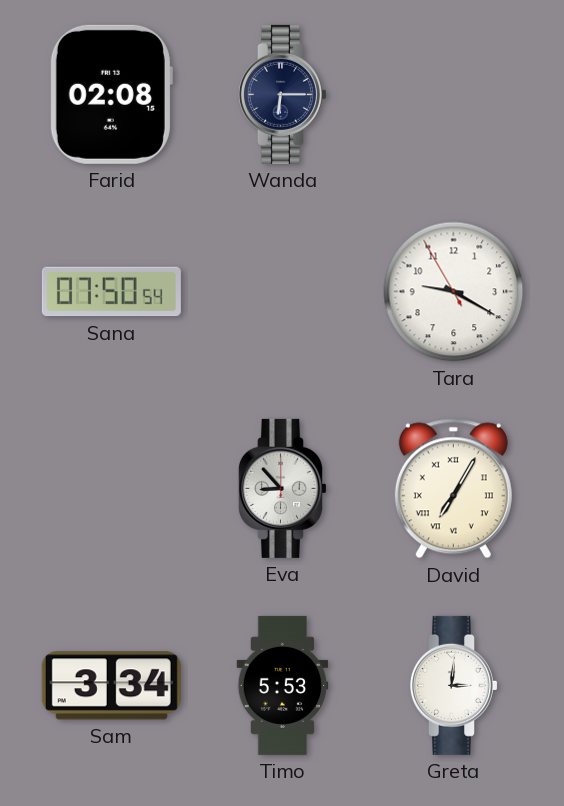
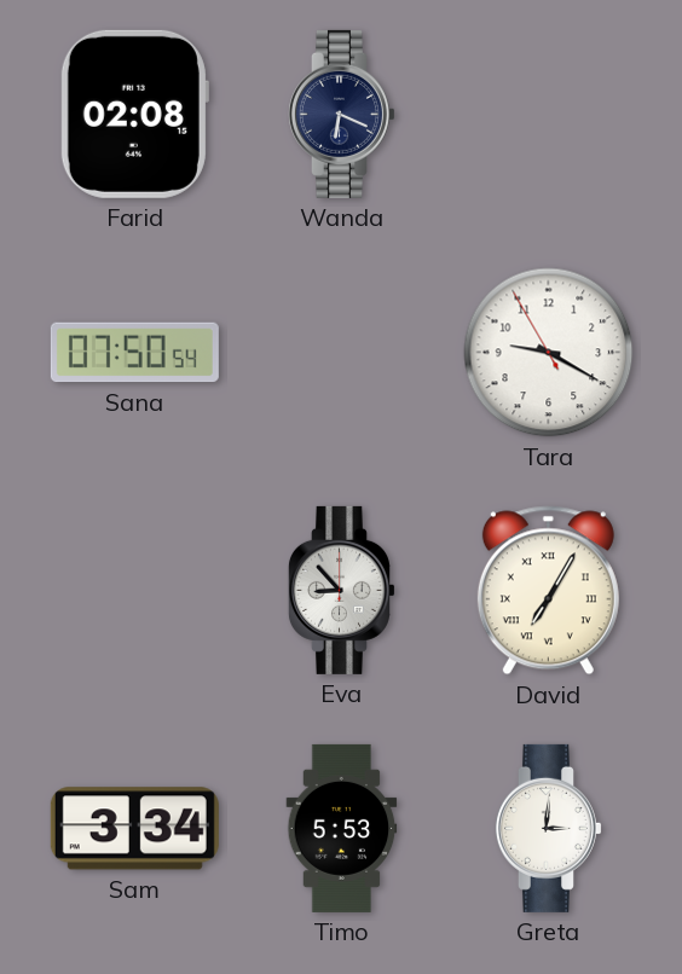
Wanda: 6:15 -> 6:19 (341, 114)
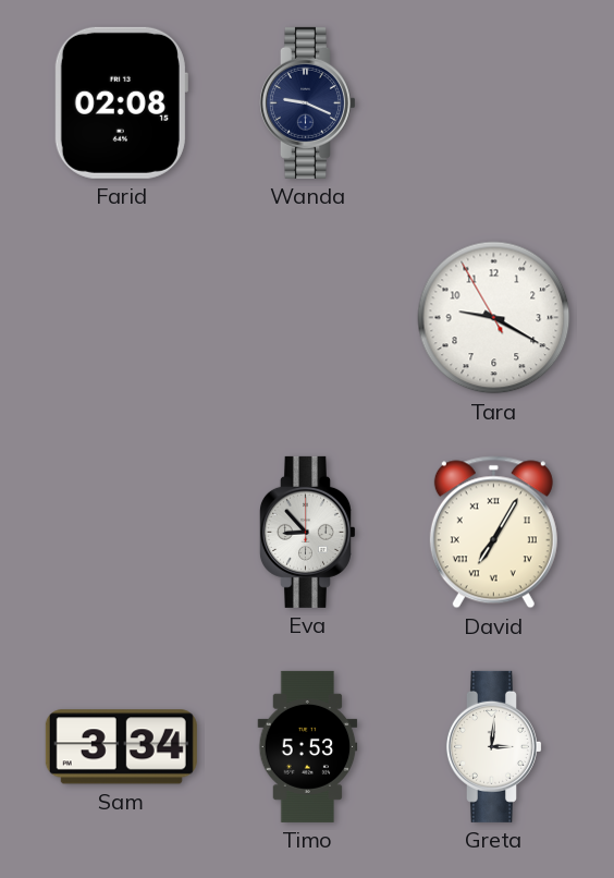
Wanda: 6:19 -> 9:19 (307, 102)
Sana: 07:50 -> none (134, 353)
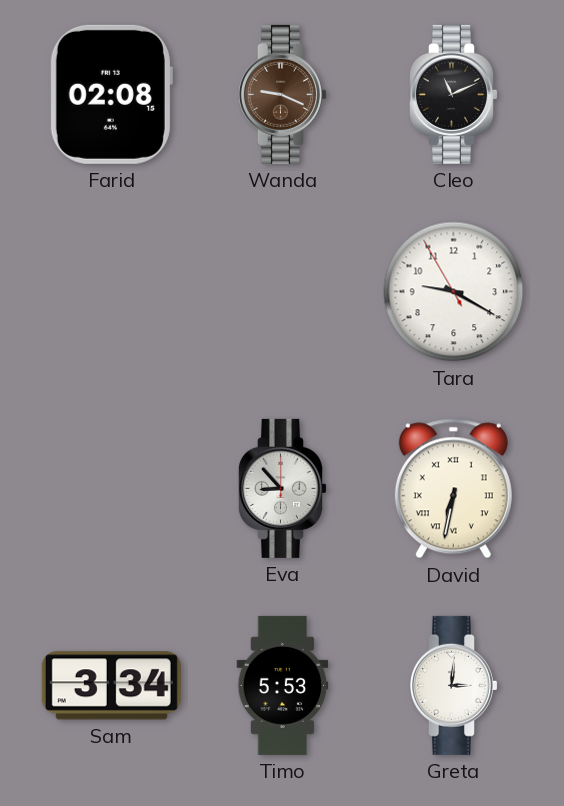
Wanda dial: navy -> brown (282, 94)
Cleo: none -> 11:11 (453, 94)
David: 7:05 -> 6:32 (453, 489)
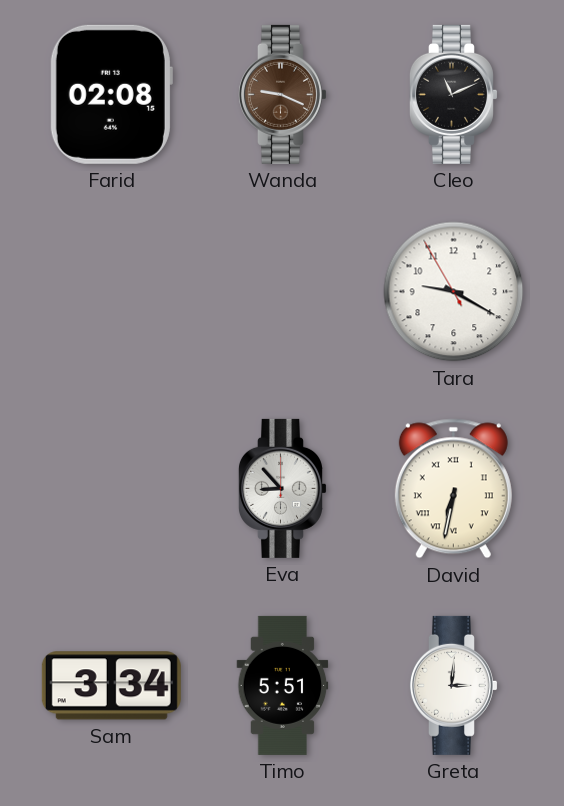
Timo: 5:53 -> 5:51 (283, 685)
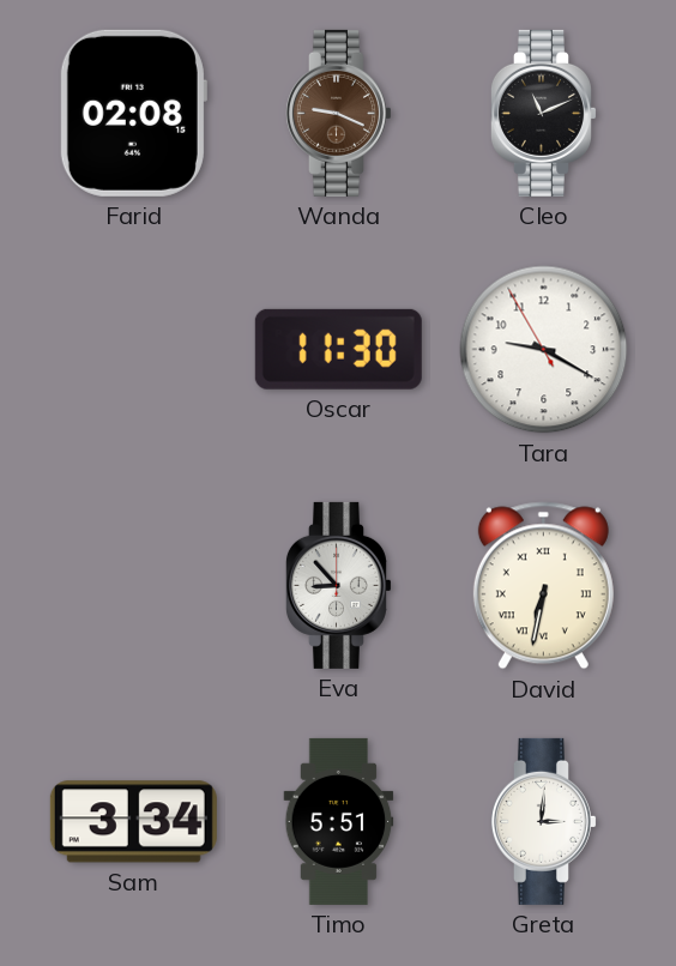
Oscar: none -> 11:30 (338, 349)
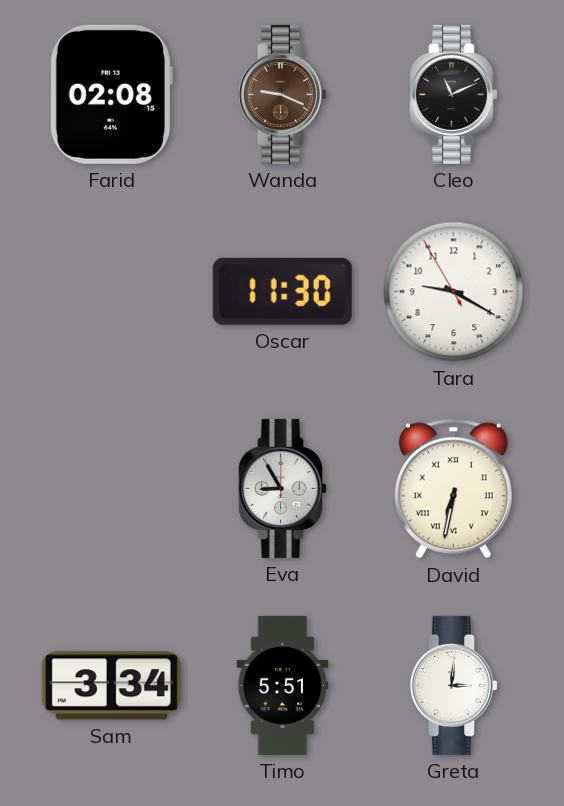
Eva: 8:53 -> 8:55 (282, 488)
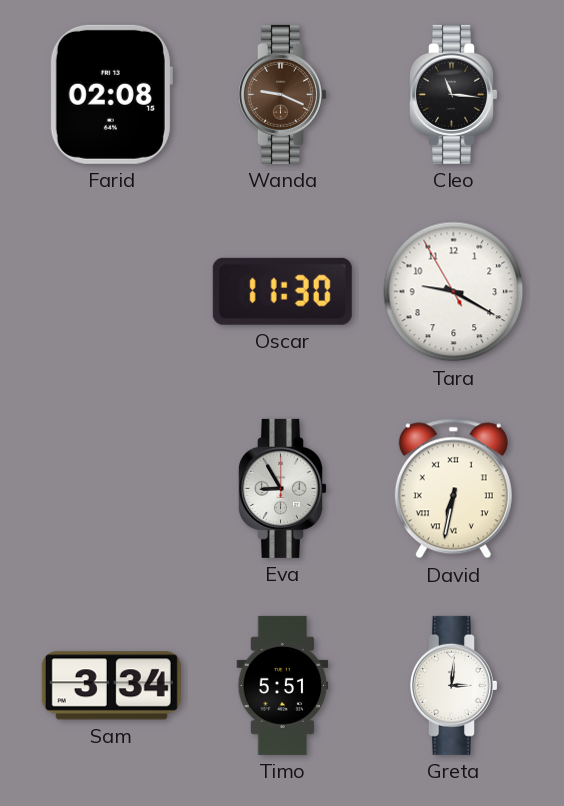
Cleo: 11:11 -> 11:16 (453, 94)
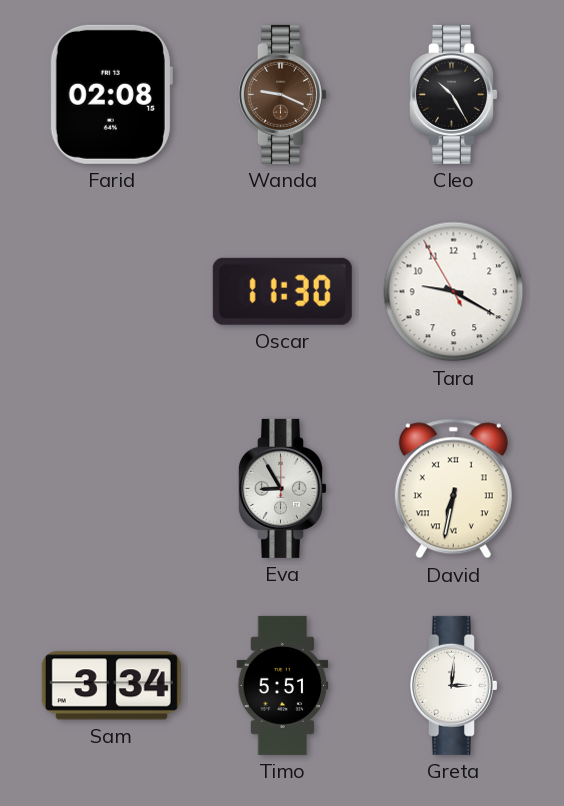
Cleo: 11:16 -> 10:25 (453, 94)
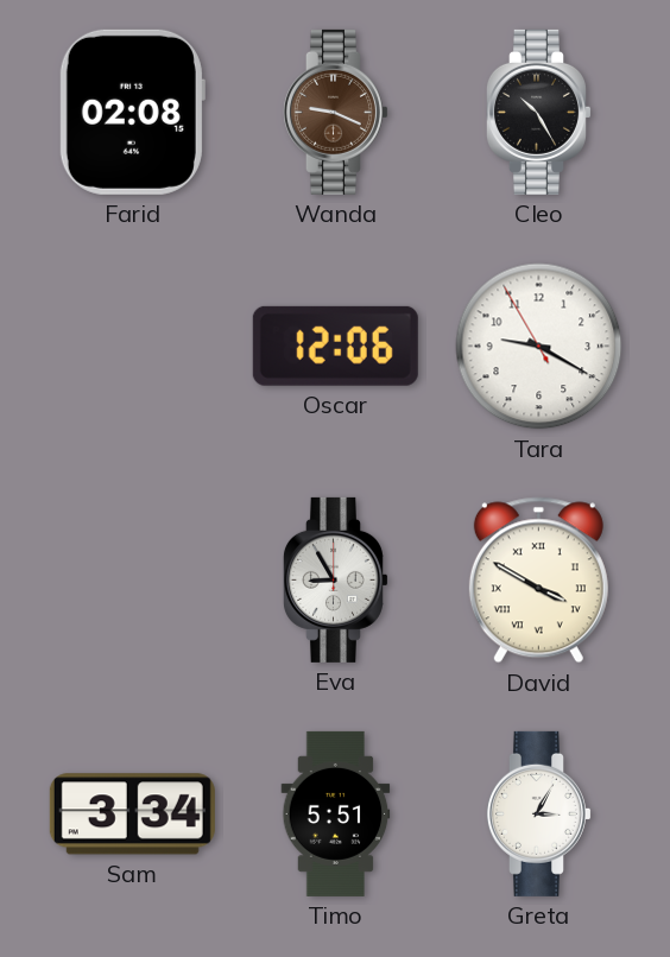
Oscar: 11:30 -> 12:06 (335, 346)
David: 6:32 -> 3:50 (538, 581)
Greta: 3:01 -> 3:05 (538, 813)
